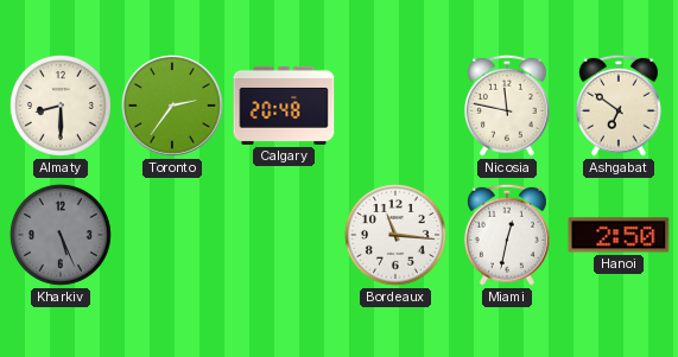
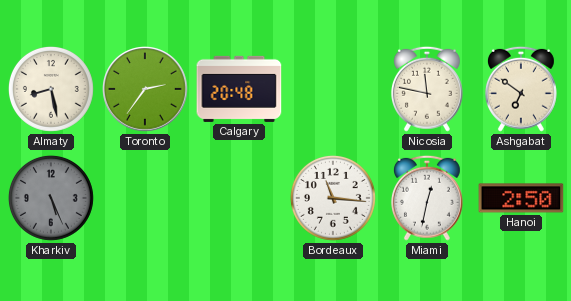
Almaty: 8:30 -> 8:28 (51, 89)
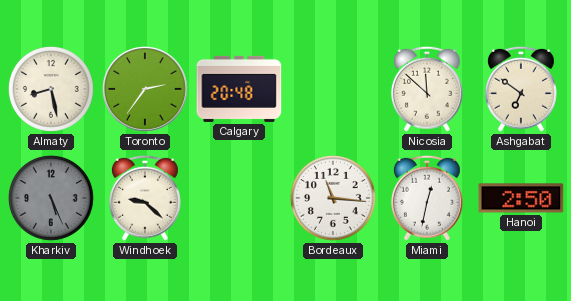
Nicosia: 11:47 -> 11:52 (427, 89)
Windhoek: none -> 9:22 (145, 198)
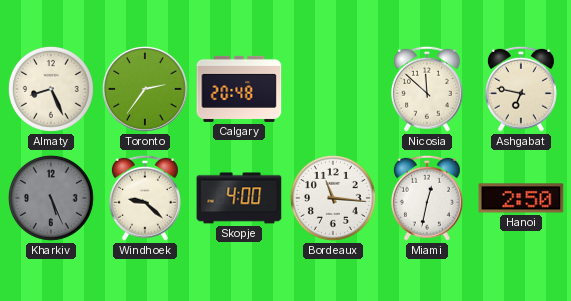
Almaty: 8:28 -> 8:26 (51, 89)
Ashgabat: 6:51 -> 6:47 (521, 89)
Skopje: none -> 4:00 (239, 198)
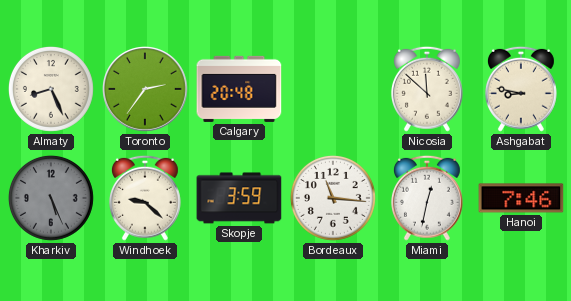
Ashgabat: 6:47 -> 8:47 (521, 89)
Skopje: 4:00 -> 3:59 (239, 198)
Hanoi: 2:50 -> 7:46 (521, 198)
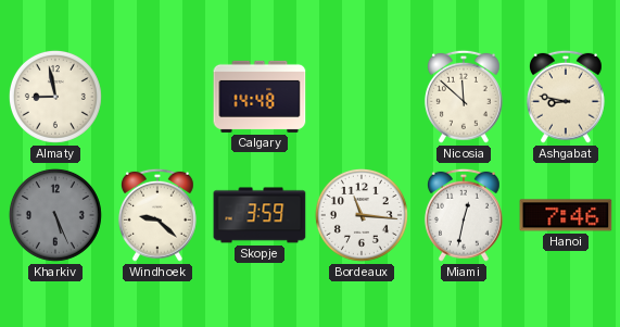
Almaty: 8:26 -> 8:58 (55, 97)
Toronto: 2:36 -> none (146, 90)
Calgary: 20:48 -> 14:48 (260, 97)
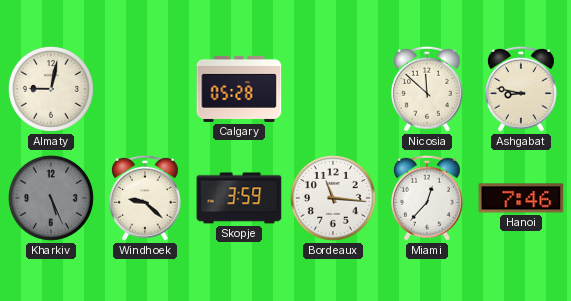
Almaty: 8:58 -> 9:02 (51, 89)
Calgary: 14:48 -> 05:28 (239, 89)
Miami: 12:32 -> 12:37 (427, 198)
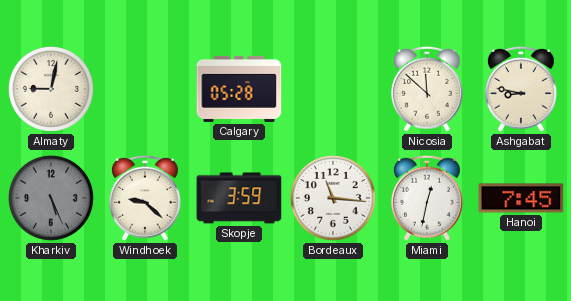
Miami: 12:37 -> 12:32 (427, 198)
Hanoi: 7:46 -> 7:45 (521, 198)
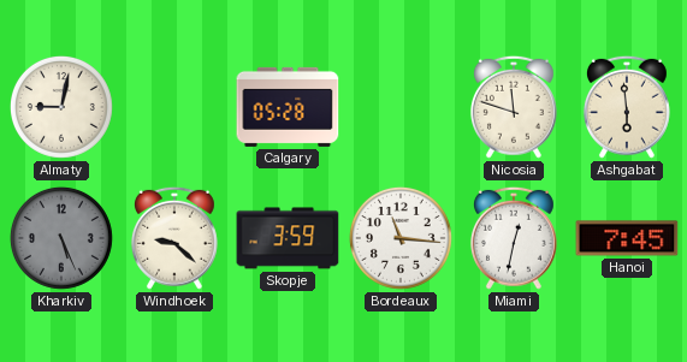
Nicosia: 11:52 -> 11:48 (514, 107)
Ashgabat: 8:47 -> 5:59 (627, 107)
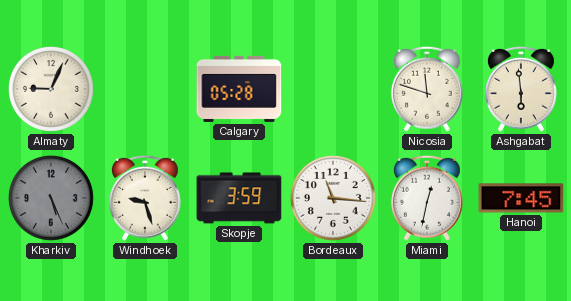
Almaty: 9:02 -> 9:04 (51, 89)
Windhoek: 9:22 -> 9:27 (145, 198)
